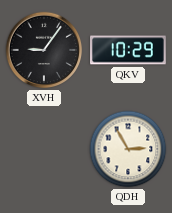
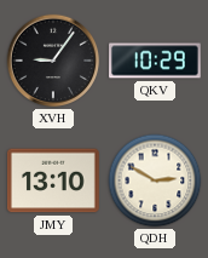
JMY: none -> 13:10 (53, 180)
QDH: 2:55 -> 2:50 (155, 180)
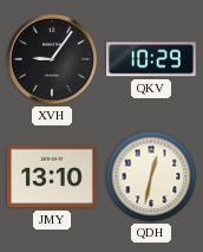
QDH: 2:50 -> 12:32 (151, 176)
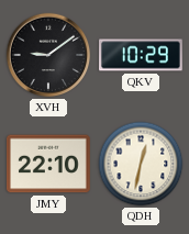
XVH: 9:06 -> 9:09 (48, 55)
JMY: 13:10 -> 22:10 (48, 164)
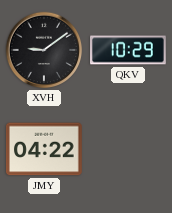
JMY: 22:10 -> 04:22 (44, 149)
QDH: 12:32 -> none (141, 164)
